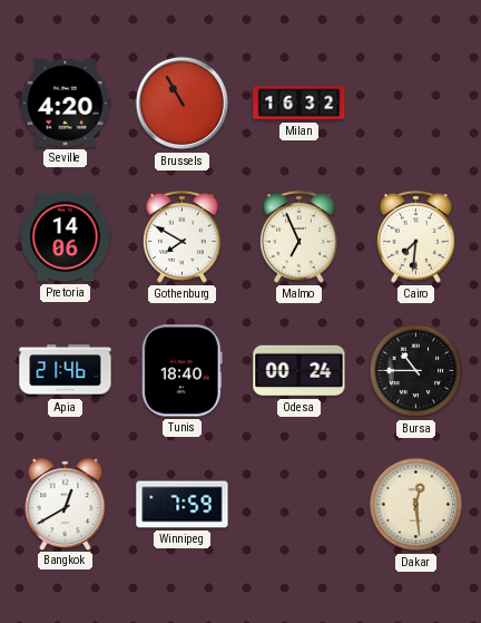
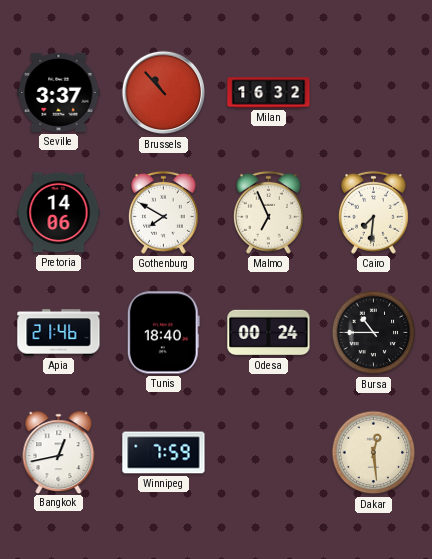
Seville: 4:20 -> 3:37 (59, 92)
Brussels: 10:55 -> 10:53 (164, 93)
Bangkok: 12:40 -> 12:43 (59, 452)
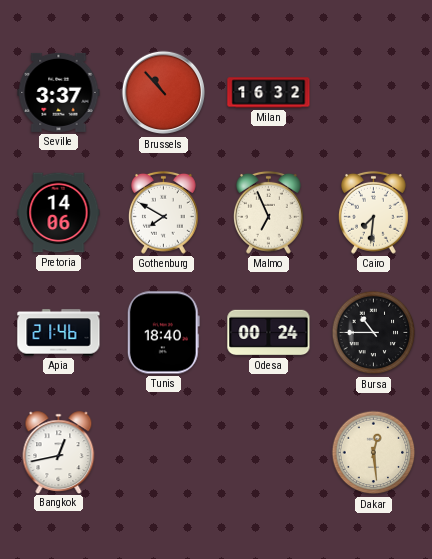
Winnipeg: 7:59 -> none (164, 453)
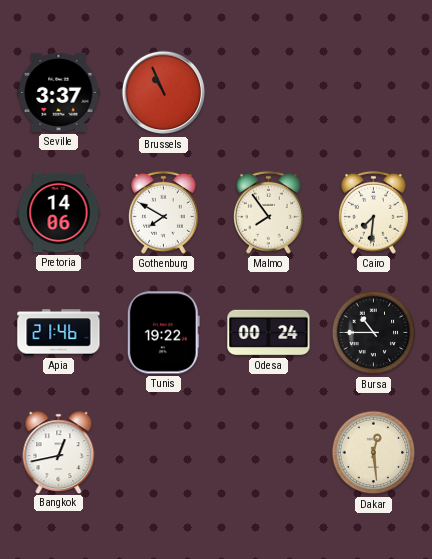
Brussels: 10:53 -> 10:56 (164, 93)
Milan: 16:32 -> none (269, 93)
Malmo: 6:56 -> 7:54 (268, 212)
Tunis: 18:40 -> 19:22 (163, 333)
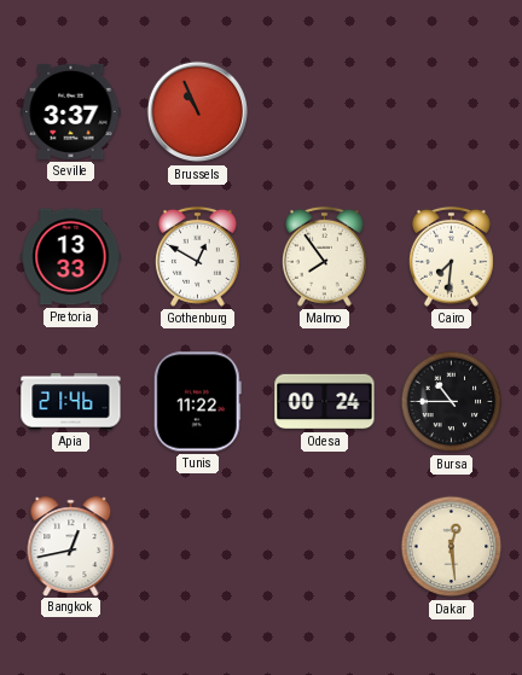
Pretoria: 14:06 -> 13:33 (71, 257)
Gothenburg: 7:50 -> 12:50 (197, 256)
Tunis: 19:22 -> 11:22 (197, 402)
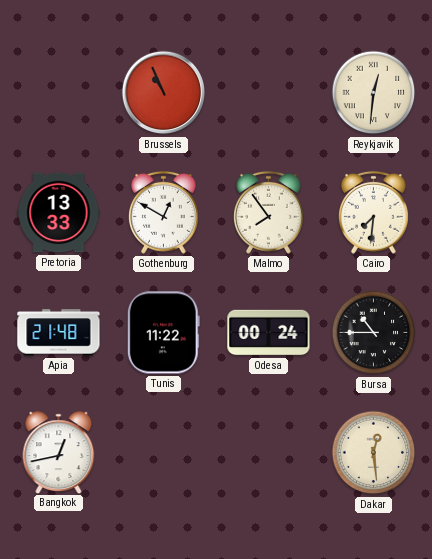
Seville: 3:37 -> none (71, 111)
Reykjavik: none -> 12:31 (374, 93)
Apia: 21:46 -> 21:48 (59, 333)
